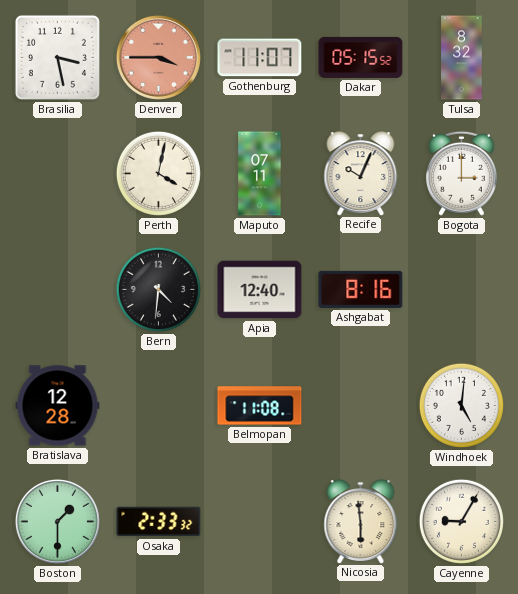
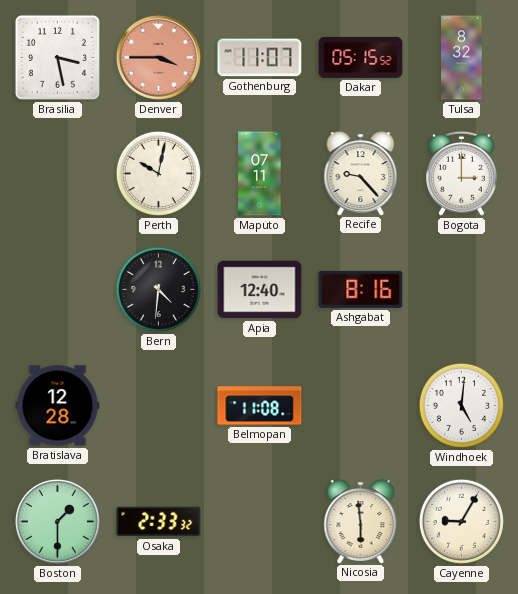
Perth: 4:02 -> 10:02 (158, 173)
Recife: 10:04 -> 9:23 (361, 173)
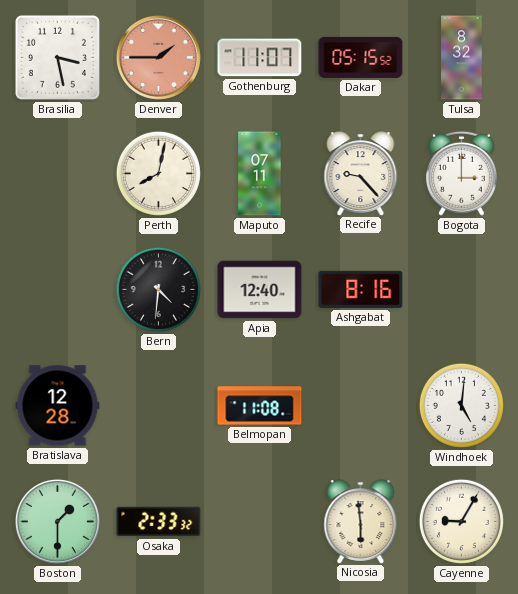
Denver: 3:45 -> 1:45 (158, 57)
Perth: 10:02 -> 8:02 (158, 173)
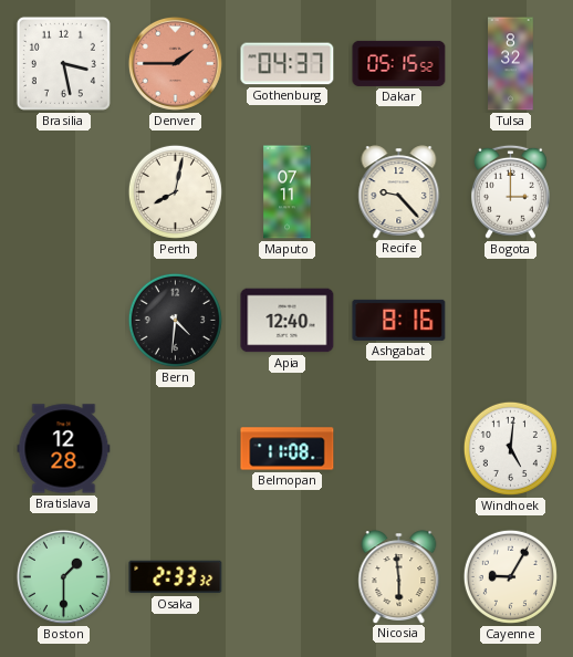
Gothenburg: 11:07 -> 04:37 (288, 64)
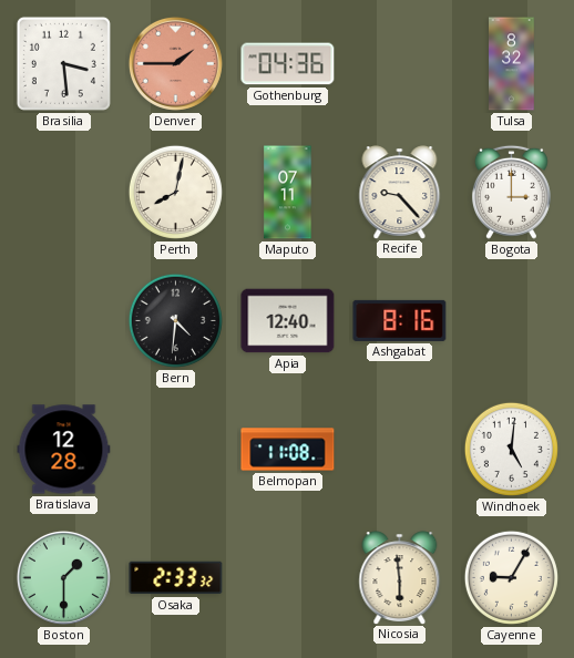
Brasilia: 3:28 -> 3:29 (63, 63)
Gothenburg: 04:37 -> 04:36 (288, 64)
Dakar: 05:15 -> none (399, 63)
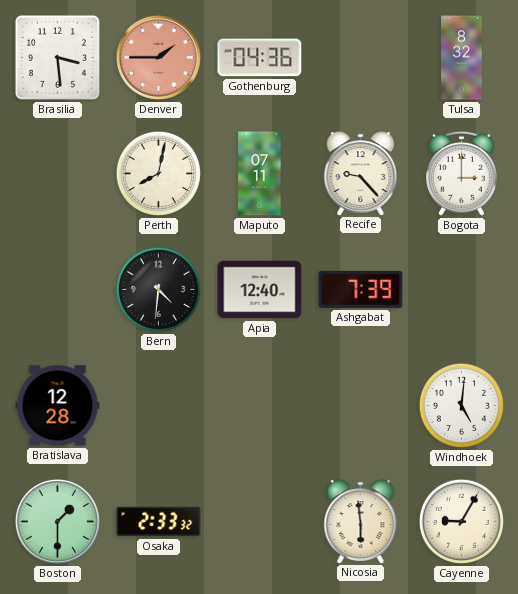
Ashgabat: 8:16 -> 7:39 (361, 289)
Belmopan: 11:08 -> none (288, 450)
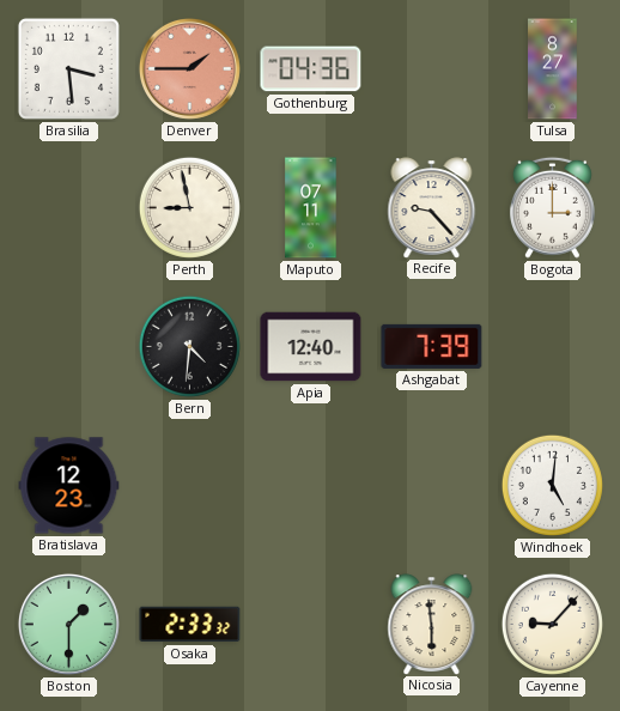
Tulsa: 8:32 -> 8:27 (553, 69)
Perth: 8:02 -> 8:58 (189, 207)
Bratislava: 12:28 -> 12:23 (69, 486)
Cayenne: 9:05 -> 9:07 (552, 624)
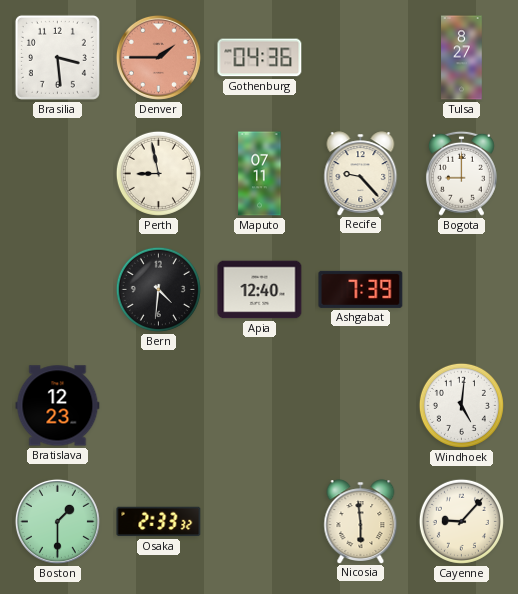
Bogota: 3:00 -> 9:00 (461, 173)
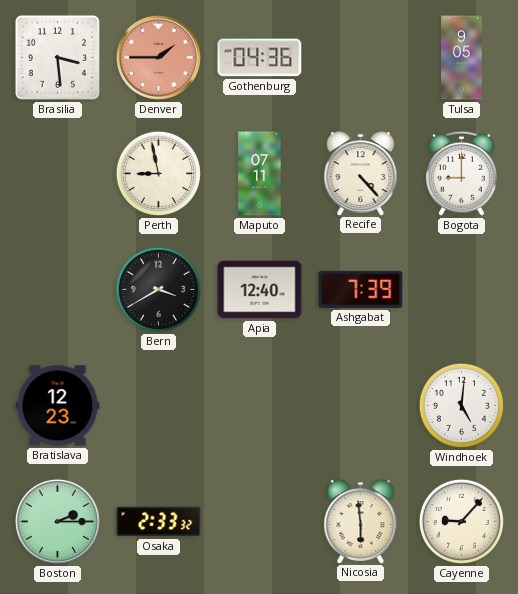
Tulsa: 8:27 -> 9:05 (462, 58)
Recife: 9:23 -> 4:23 (361, 173)
Bern: 4:31 -> 3:40 (158, 289)
Boston: 1:30 -> 2:15 (57, 521)
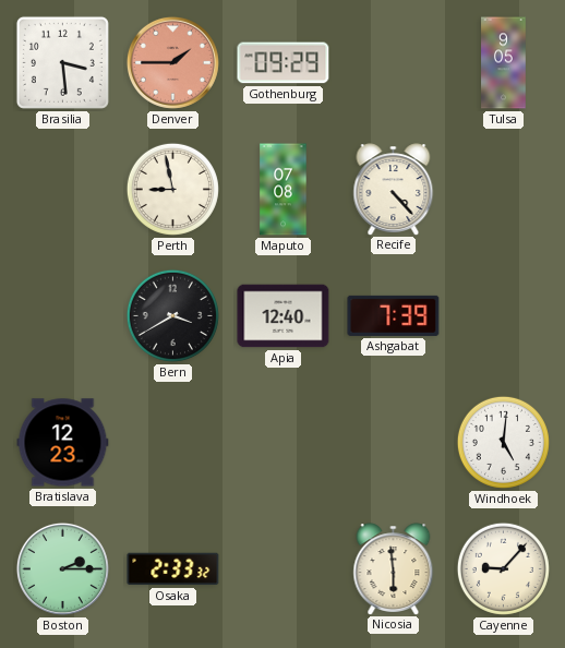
Gothenburg: 04:36 -> 09:29 (284, 63)
Maputo: 07:11 -> 07:08 (284, 190)
Bogota: 9:00 -> none (461, 173)
